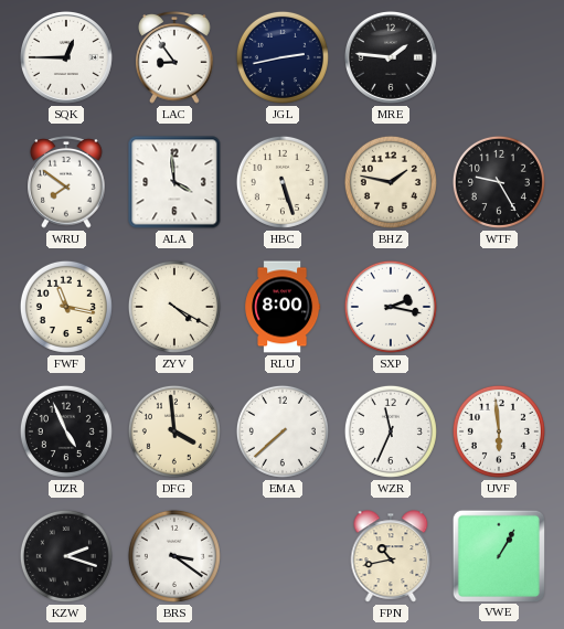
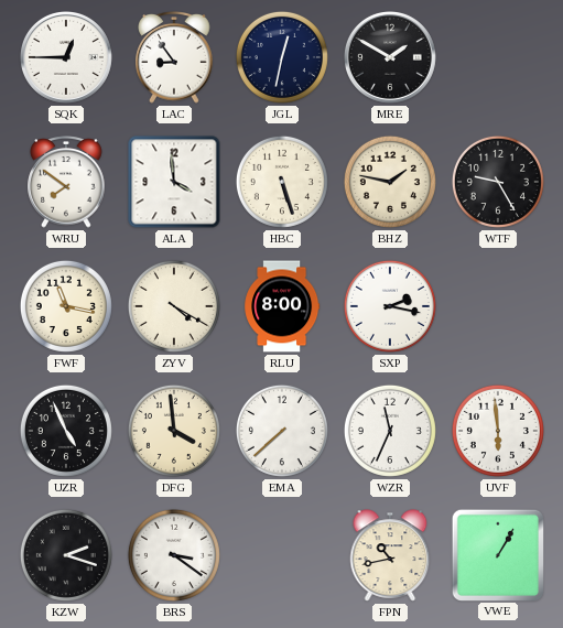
JGL: 2:43 -> 12:32 (282, 57)
MRE: 1:46 -> 1:50 (390, 57)
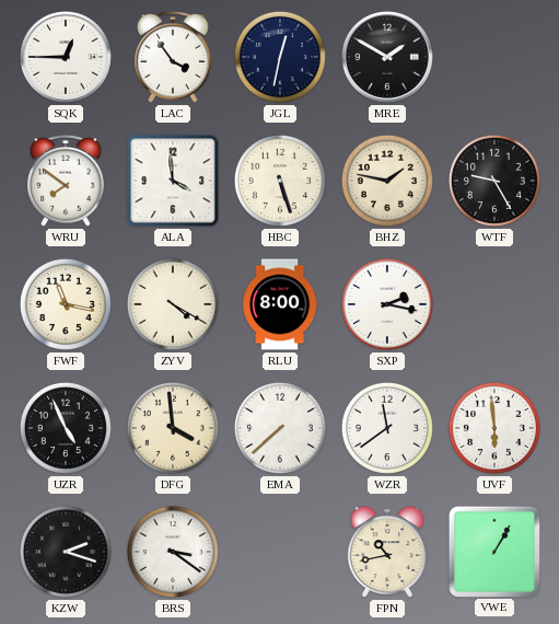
LAC: 8:54 -> 3:54 (173, 58)
WZR: 11:34 -> 11:39 (387, 428)
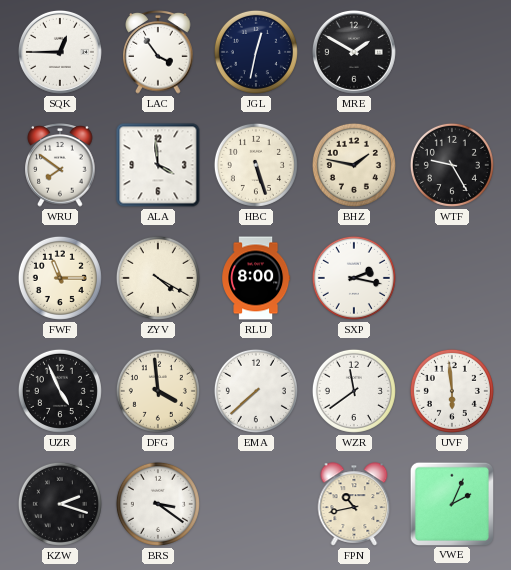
FWF: 11:17 -> 11:15 (60, 278)
VWE: 1:05 -> 2:04 (451, 503)
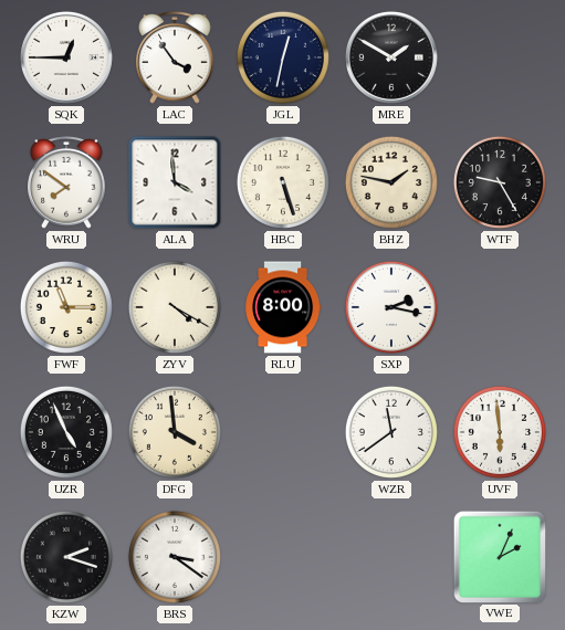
EMA: 7:38 -> none (256, 391)
FPN: 10:43 -> none (354, 504)
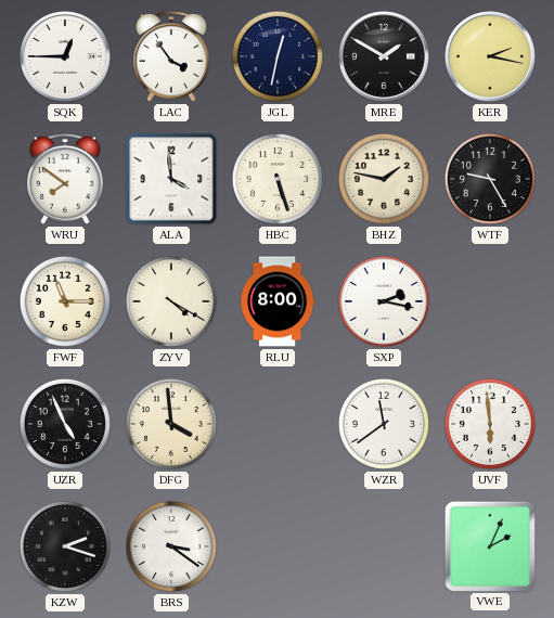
KER: none -> 2:17 (490, 56)
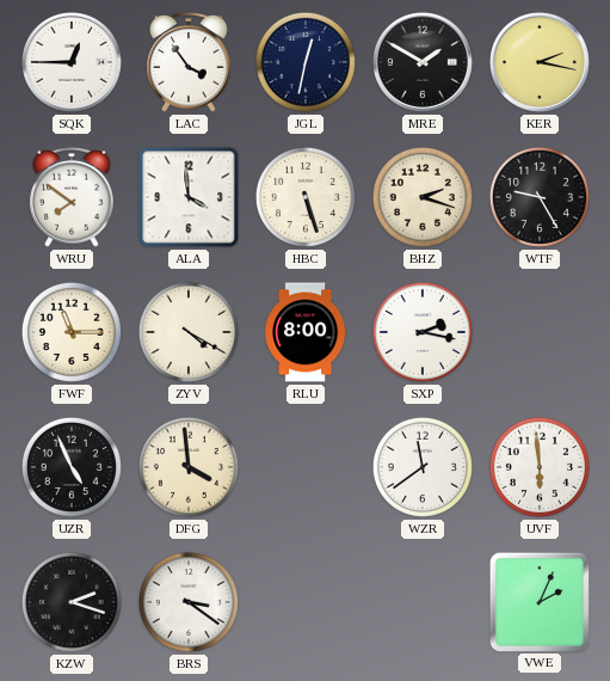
BHZ: 1:47 -> 2:18 (423, 197)
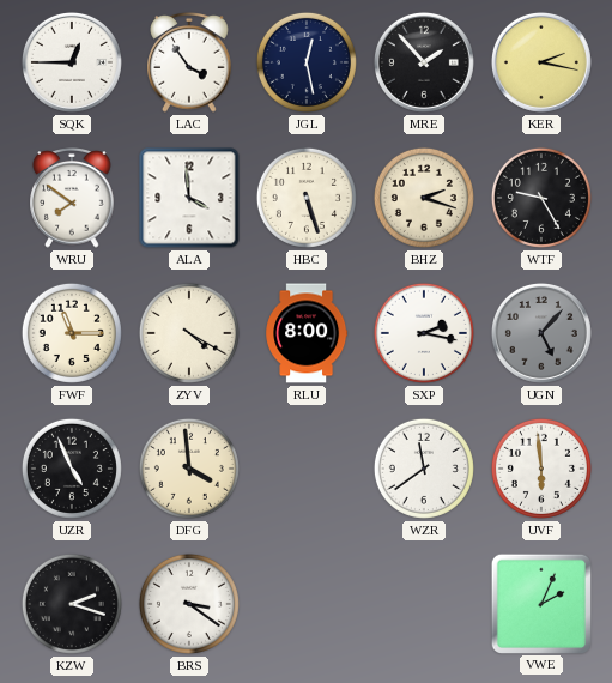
JGL: 12:32 -> 12:28 (307, 62)
MRE: 1:50 -> 1:53 (424, 62)
UGN: none -> 5:07 (541, 333)
